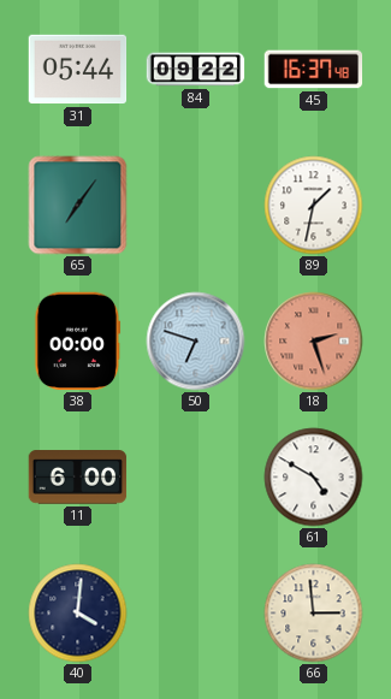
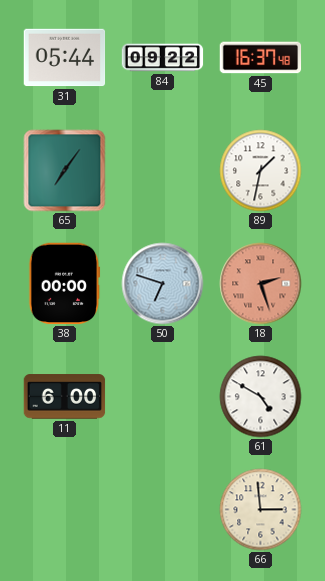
40: 4:01 -> none (78, 614)
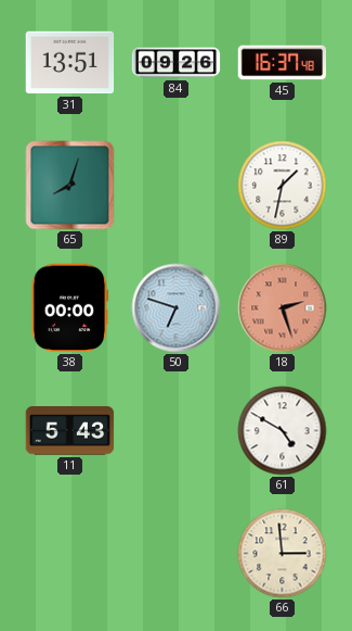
31: 05:44 -> 13:51 (70, 63)
84: 09:22 -> 09:26 (177, 63)
65: 7:06 -> 8:03 (70, 186)
11: 6:00 -> 5:43 (70, 431)
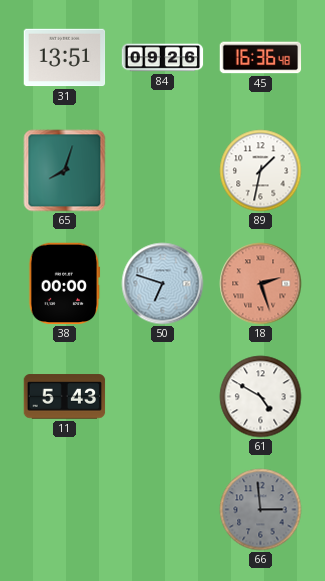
45: 16:37 -> 16:36 (261, 58)
66 dial: cream -> grey (261, 510)
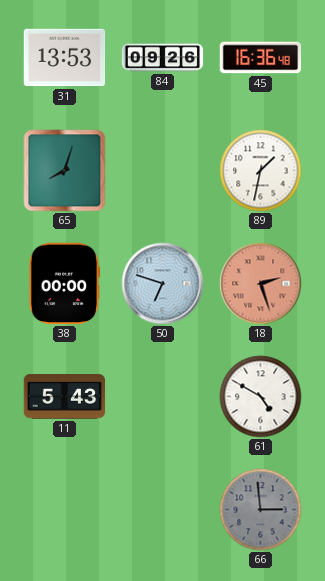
31: 13:51 -> 13:53 (65, 58)
